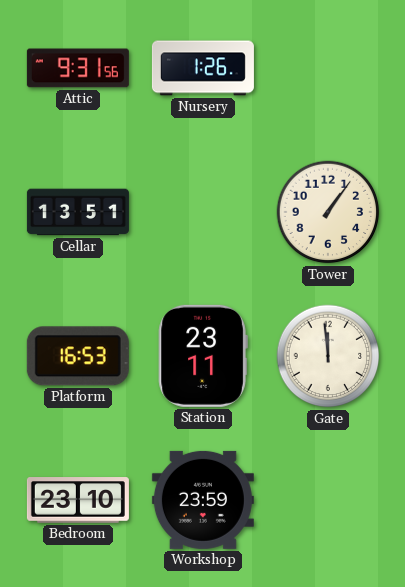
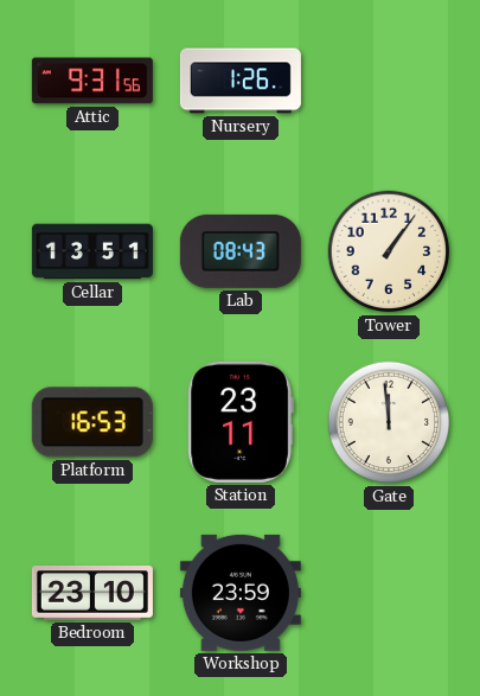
Lab: none -> 08:43 (241, 251)
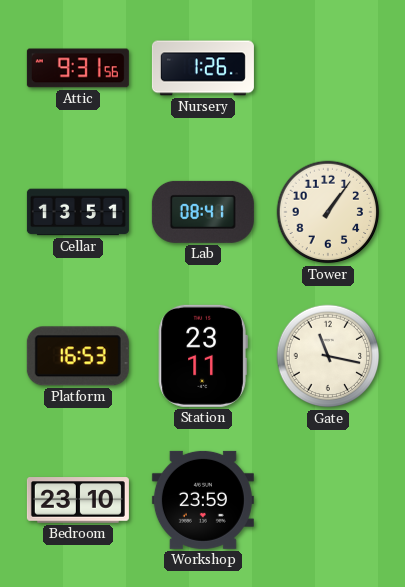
Lab: 08:43 -> 08:41 (203, 212)
Gate: 11:59 -> 11:17 (328, 356)
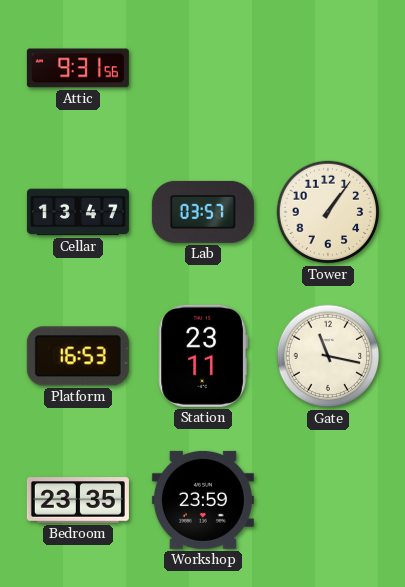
Nursery: 1:26 -> none (203, 68)
Cellar: 13:51 -> 13:47 (78, 212)
Lab: 08:41 -> 03:57 (203, 212)
Bedroom: 23:10 -> 23:35 (78, 500)
